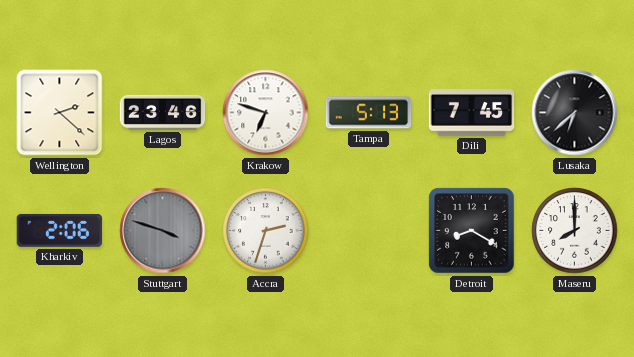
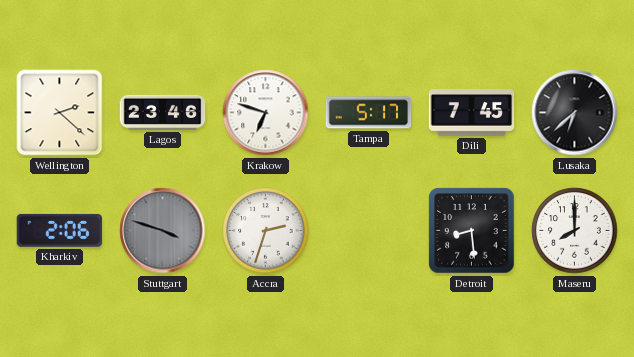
Tampa: 5:13 -> 5:17 (369, 113)
Detroit: 8:20 -> 8:29 (472, 231)
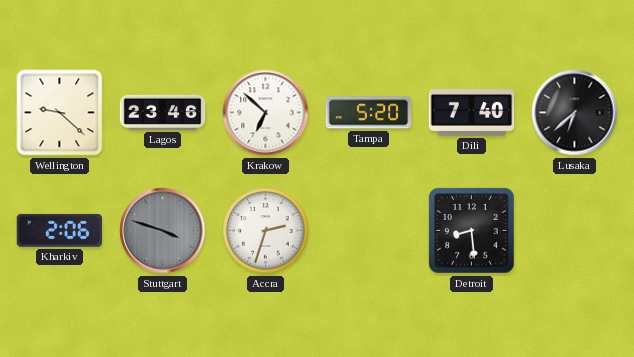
Wellington: 2:22 -> 9:22 (60, 113)
Krakow: 6:48 -> 6:52 (266, 113)
Tampa: 5:17 -> 5:20 (369, 113)
Dili: 7:45 -> 7:40 (472, 113)
Maseru: 8:00 -> none (575, 231)
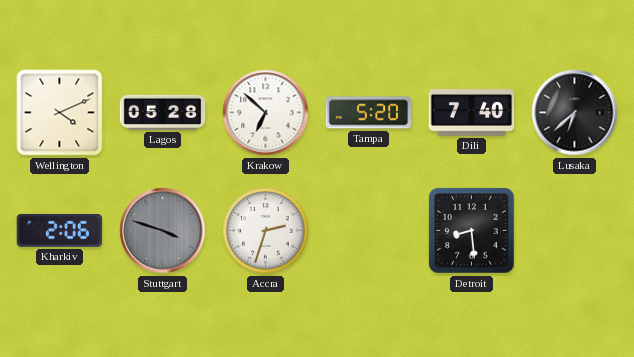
Wellington: 9:22 -> 4:11 (60, 113)
Lagos: 23:46 -> 05:28 (163, 112)
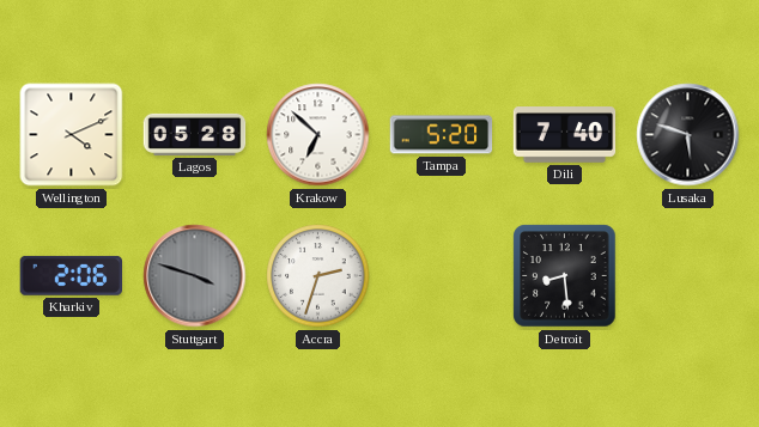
Lusaka: 6:38 -> 5:48 (688, 135)
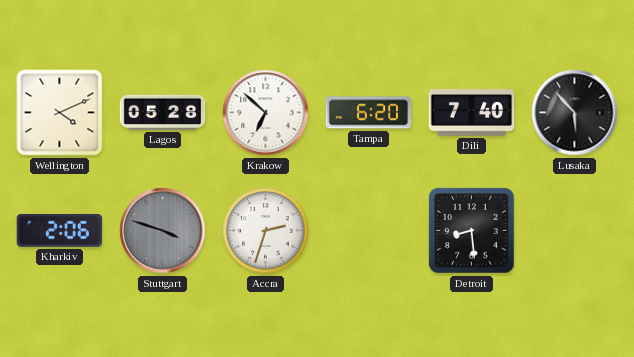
Tampa: 5:20 -> 6:20 (369, 113)
Lusaka: 5:48 -> 5:53 (575, 113)
